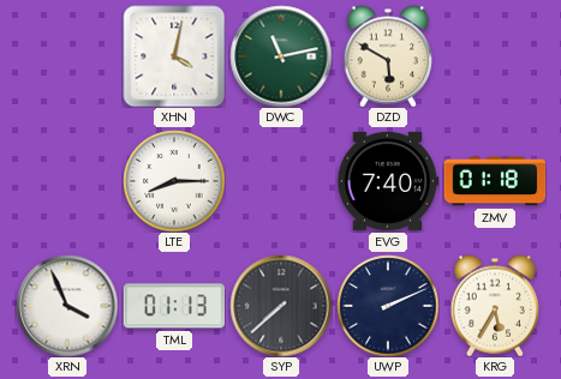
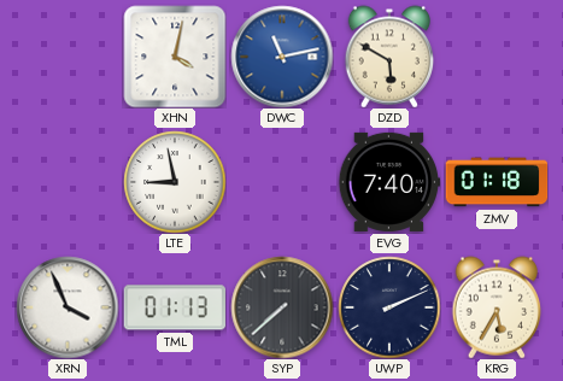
DWC dial: green -> blue (282, 57)
LTE: 8:15 -> 8:58 (175, 182)
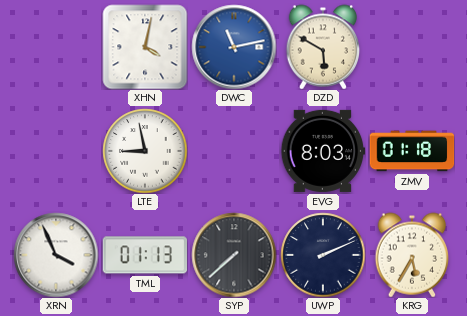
EVG: 7:40 -> 8:03 (323, 151)
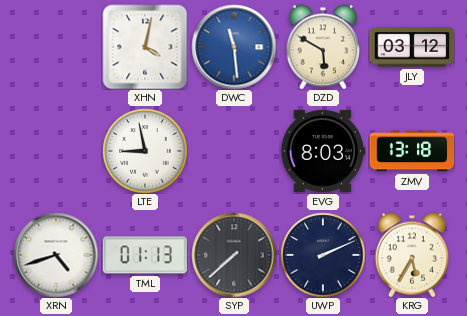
DWC: 11:13 -> 11:29 (234, 47)
JLY: none -> 03:12 (412, 47)
ZMV: 01:18 -> 13:18 (412, 151)
XRN: 3:56 -> 4:42 (56, 255)
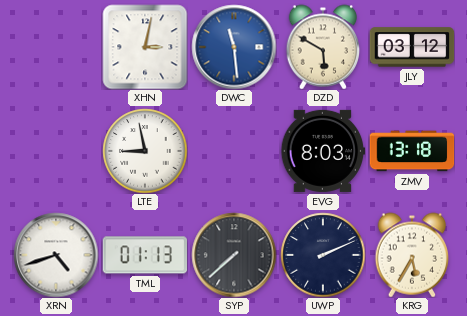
XHN: 4:02 -> 3:02 (145, 47)
